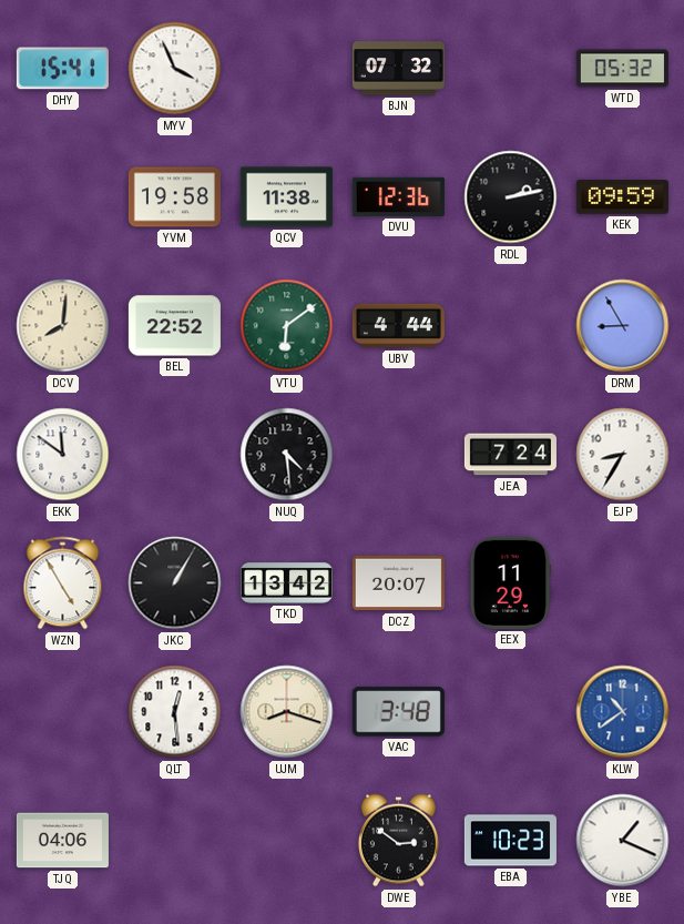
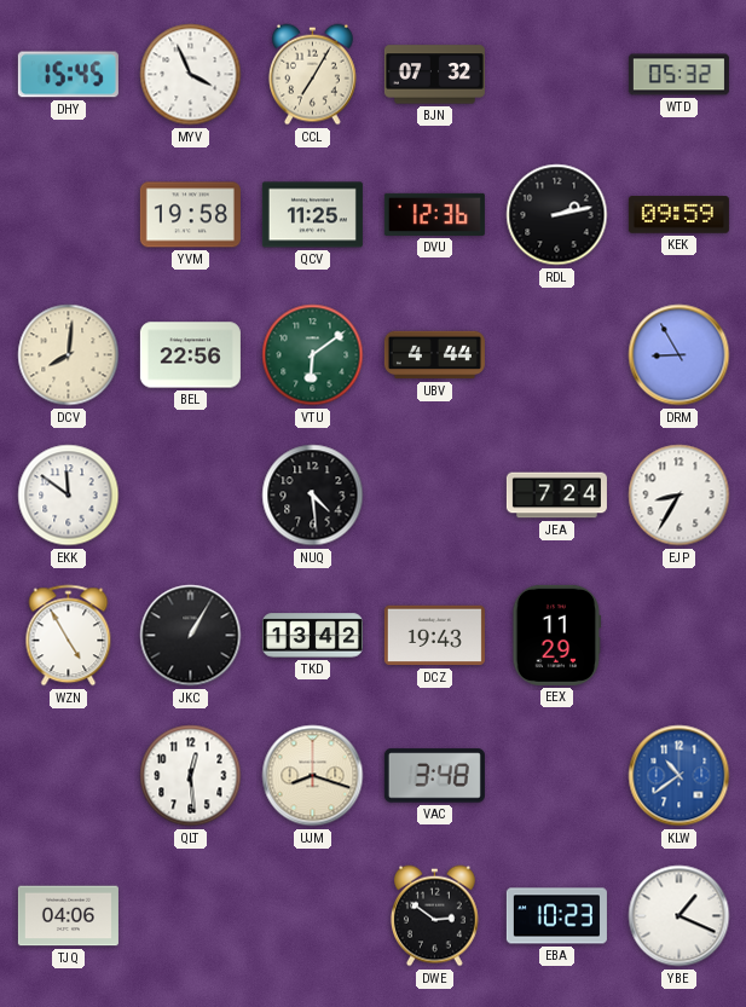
DHY: 15:41 -> 15:45 (68, 75)
CCL: none -> 7:05 (313, 75)
QCV: 11:38 -> 11:25 (312, 215)
BEL: 22:52 -> 22:56 (190, 355)
DCZ: 20:07 -> 19:43 (434, 636)
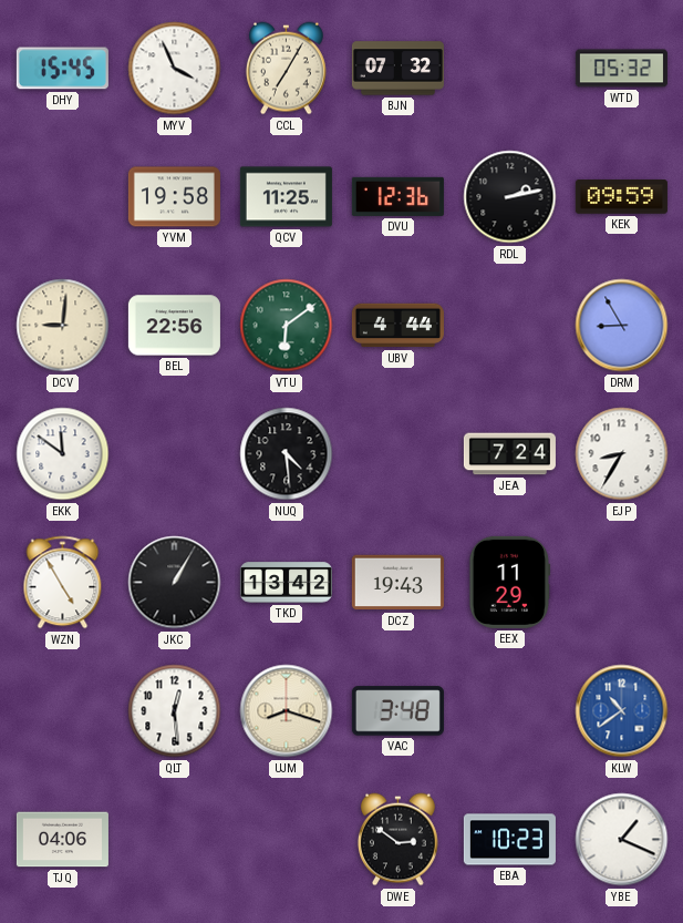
DCV: 8:01 -> 9:01 (63, 326)
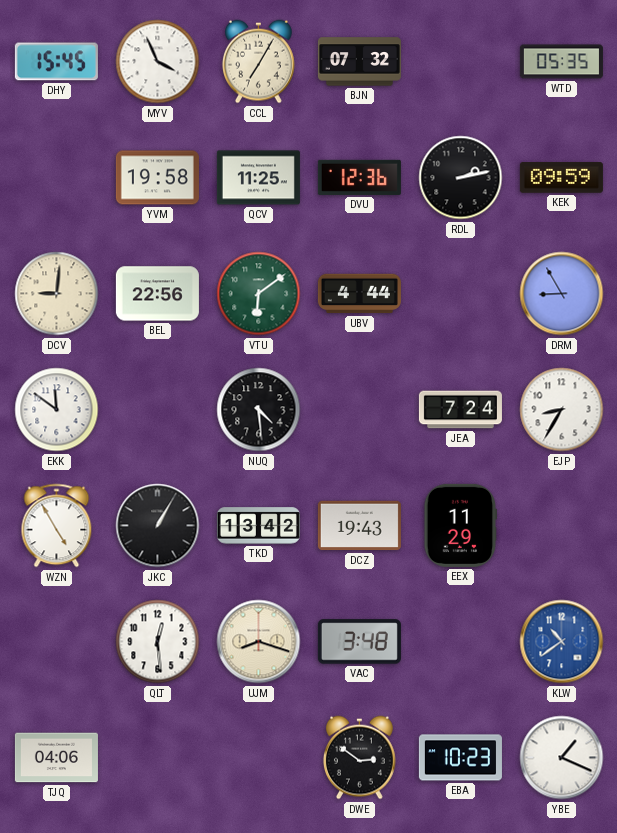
WTD: 05:32 -> 05:35 (561, 62)
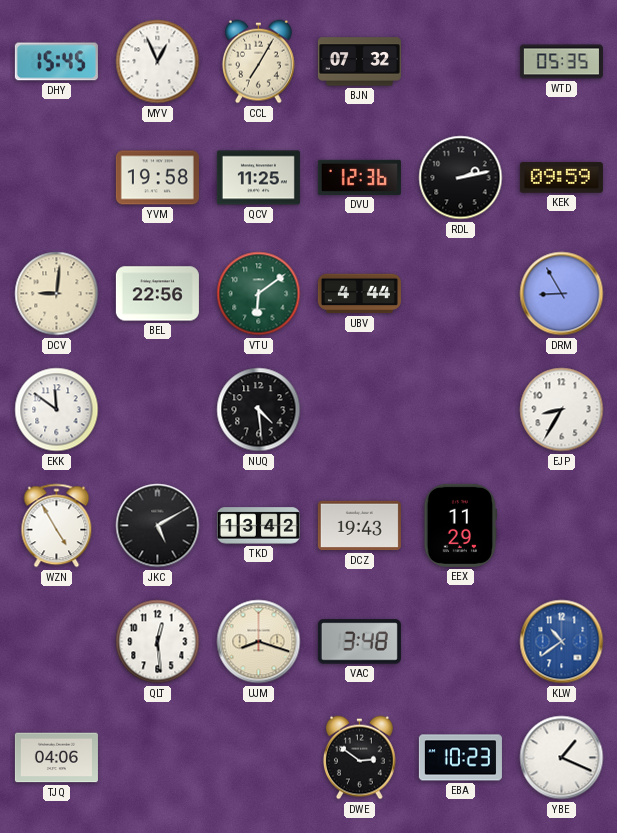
MYV: 3:56 -> 12:56 (158, 62)
JEA: 7:24 -> none (460, 410)
JKC: 1:05 -> 5:10 (158, 526)
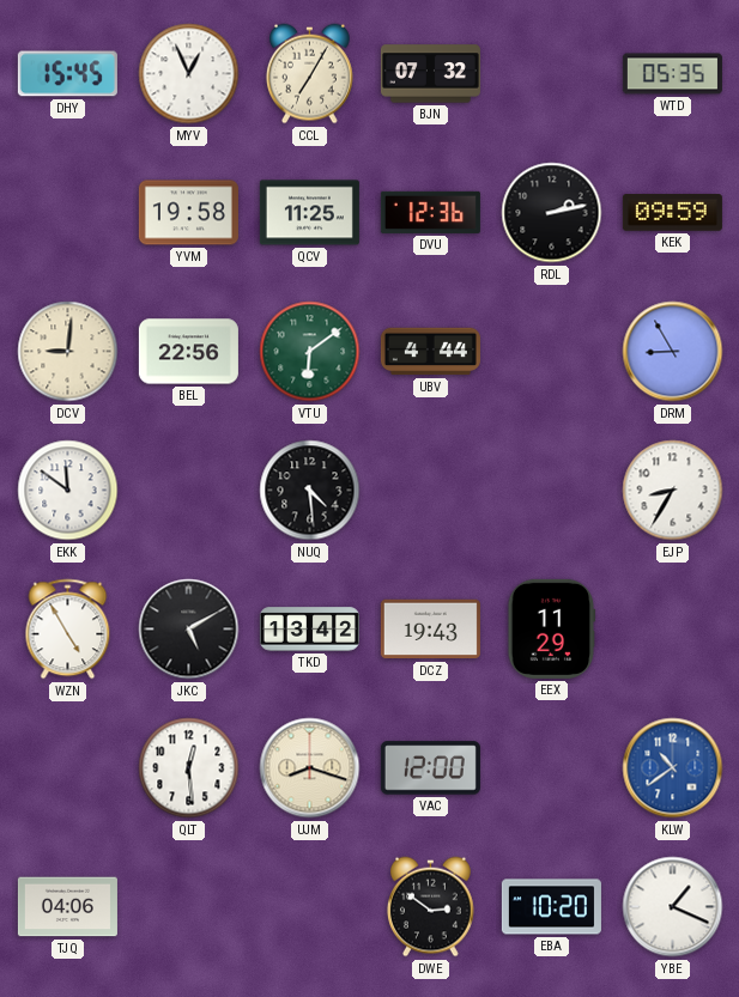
VAC: 3:48 -> 12:00 (430, 768)
EBA: 10:23 -> 10:20 (551, 907)
